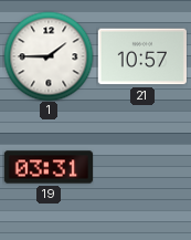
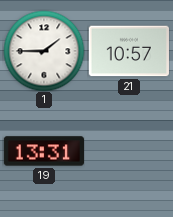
19: 03:31 -> 13:31 (43, 151)
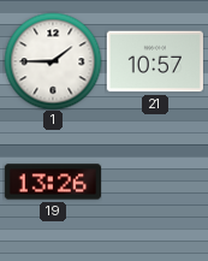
19: 13:31 -> 13:26 (52, 182)
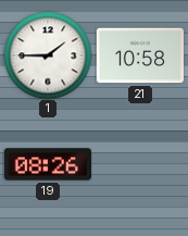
21: 10:57 -> 10:58 (140, 55)
19: 13:26 -> 08:26 (47, 164)
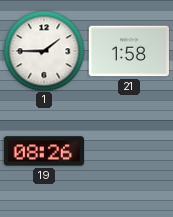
21: 10:58 -> 1:58 (129, 51)
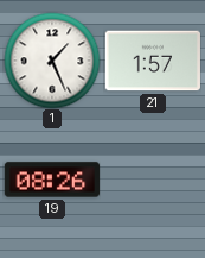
1: 1:45 -> 1:26 (52, 61)
21: 1:58 -> 1:57 (153, 61)
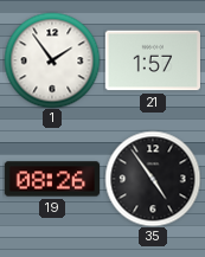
1: 1:26 -> 1:54 (52, 60)
35: none -> 4:54 (153, 179)
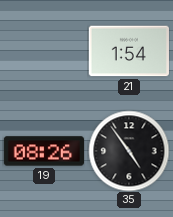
1: 1:54 -> none (52, 60)
21: 1:57 -> 1:54 (129, 51)
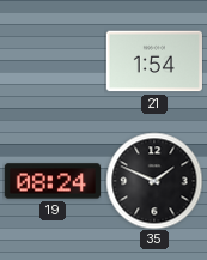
19: 08:26 -> 08:24 (51, 181)
35: 4:54 -> 1:49 (154, 181)
